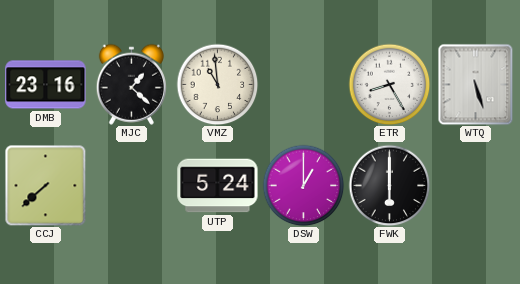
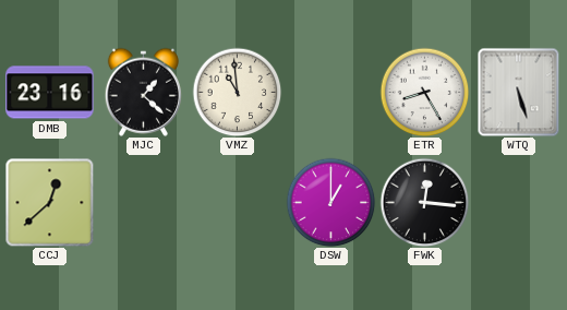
CCJ: 7:38 -> 12:38 (49, 202)
UTP: 5:24 -> none (218, 186)
FWK: 6:00 -> 12:16 (424, 202)
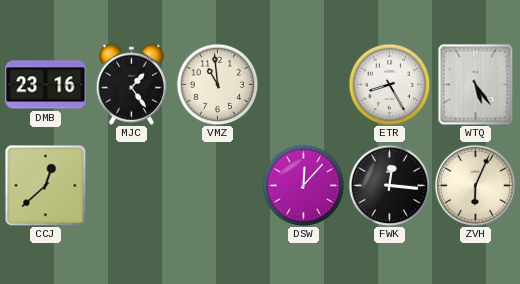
MJC: 1:22 -> 1:24 (131, 84)
WTQ: 5:27 -> 5:24 (476, 84)
DSW: 1:00 -> 12:07 (303, 185)
ZVH: none -> 6:04 (475, 185)
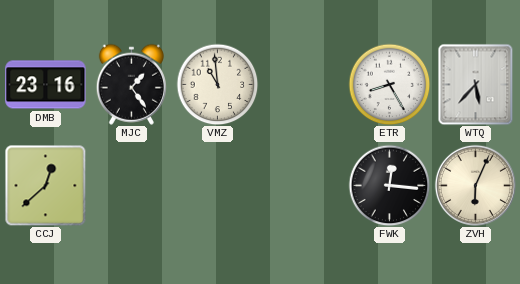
WTQ: 5:24 -> 5:37 (476, 84)
DSW: 12:07 -> none (303, 185)
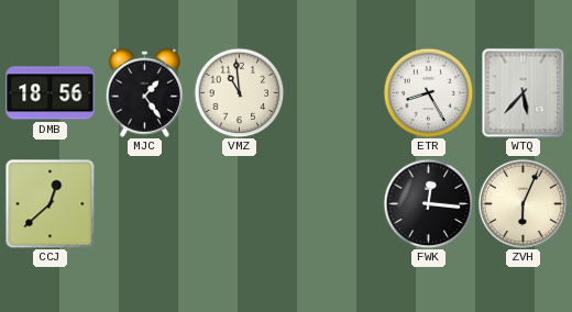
DMB: 23:16 -> 18:56 (51, 93)
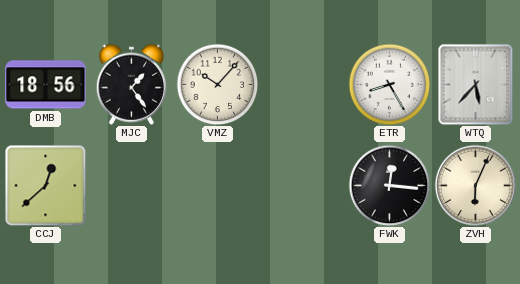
VMZ: 10:59 -> 10:07 (217, 84)
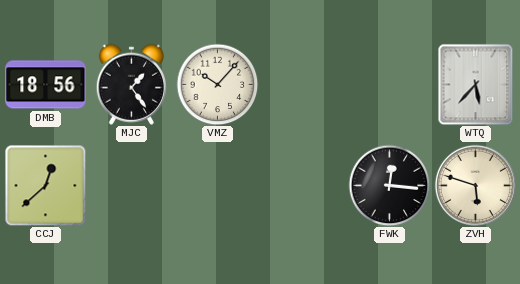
ETR: 8:25 -> none (389, 84)
ZVH: 6:04 -> 5:48 (475, 185)
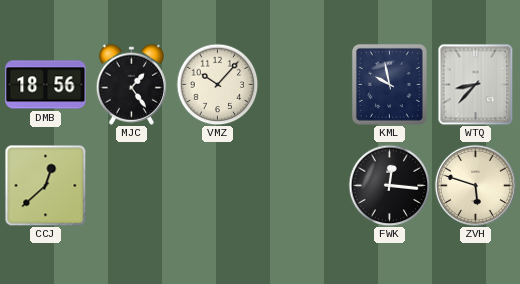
KML: none -> 9:58 (389, 84)
WTQ: 5:37 -> 8:37 (476, 84)
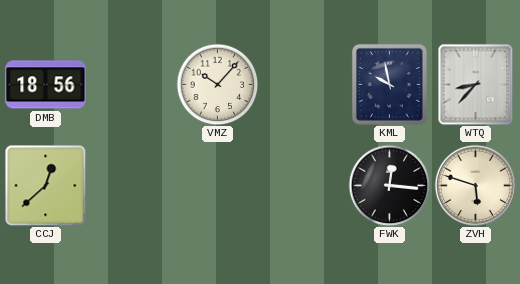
MJC: 1:24 -> none (131, 84)
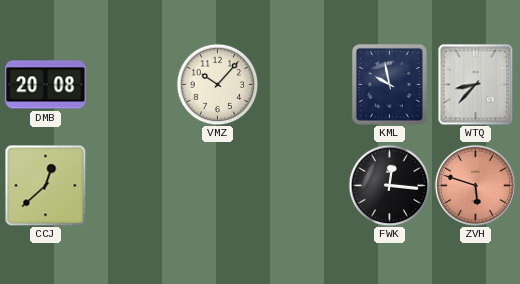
DMB: 18:56 -> 20:08 (46, 85)
ZVH dial: cream -> salmon (475, 185)
